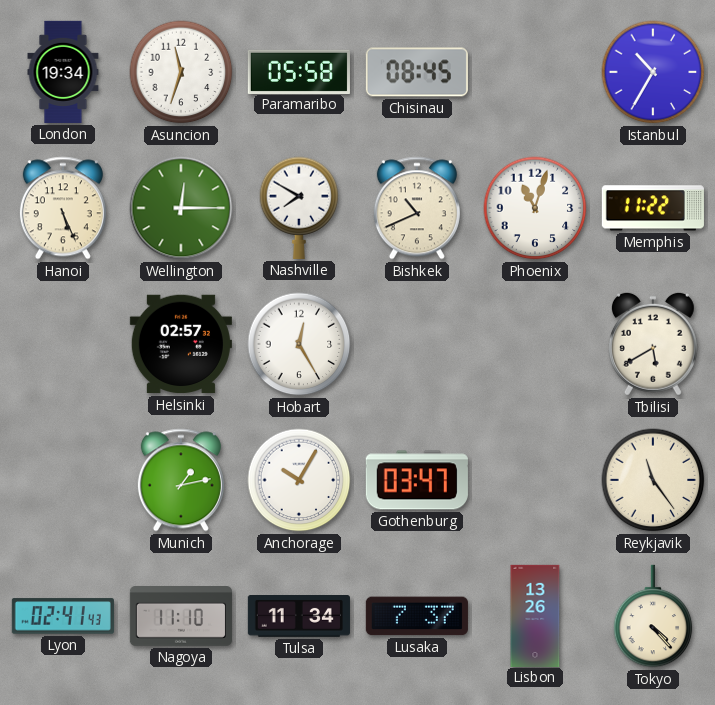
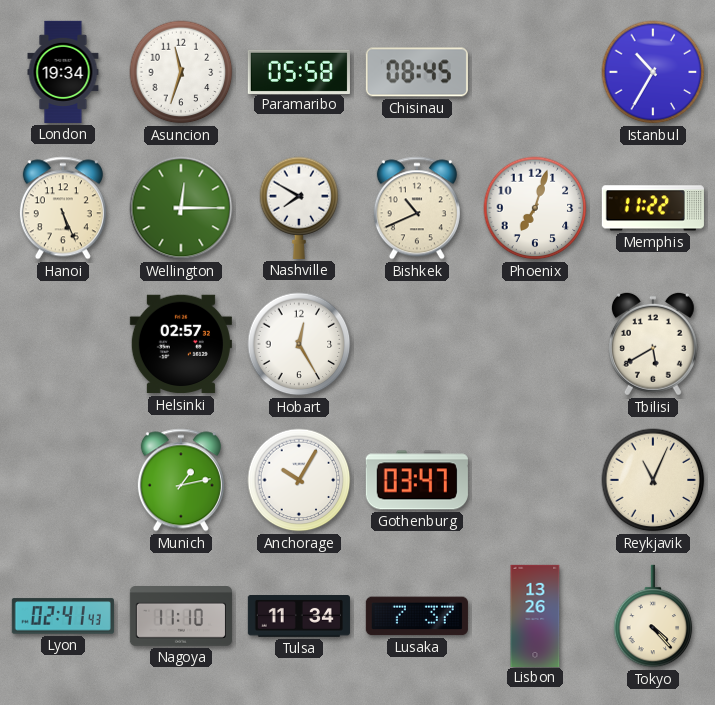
Phoenix: 11:03 -> 7:03 (535, 208)
Reykjavik: 11:24 -> 11:04 (653, 480)
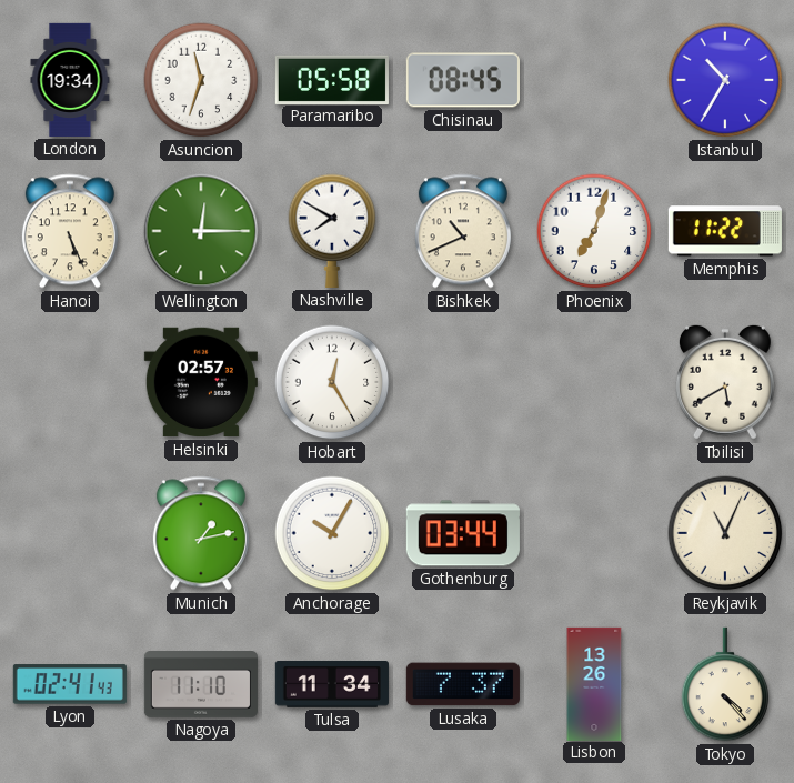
Gothenburg: 03:47 -> 03:44 (463, 533)
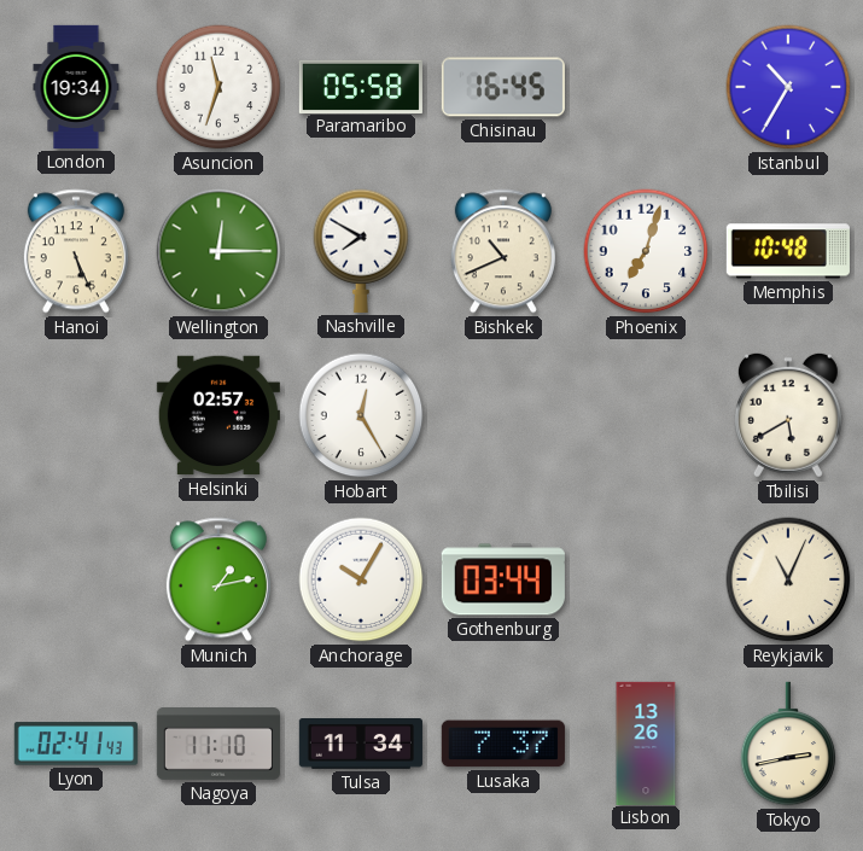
Chisinau: 08:45 -> 16:45 (503, 87)
Memphis: 11:22 -> 10:48 (788, 251)
Tokyo: 4:23 -> 2:43 (788, 744)
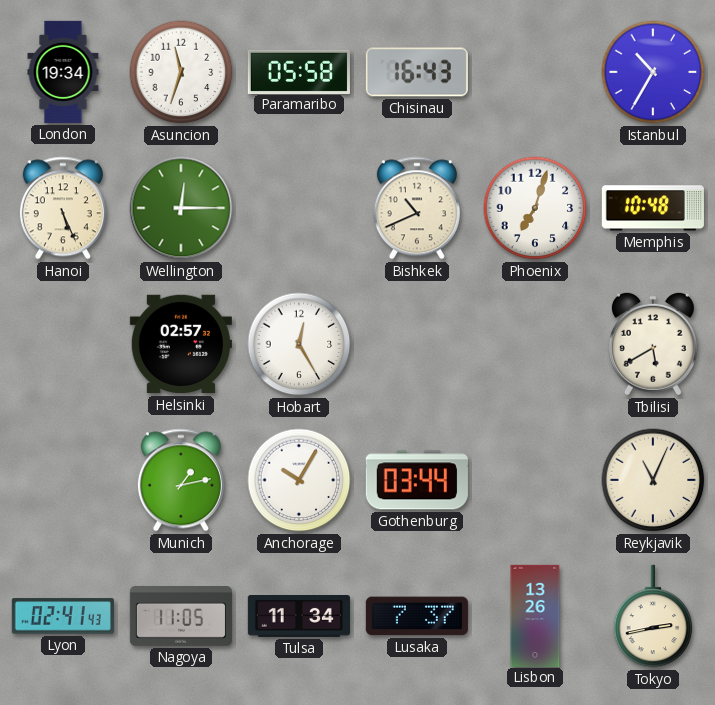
Chisinau: 16:45 -> 16:43 (417, 72)
Nashville: 7:50 -> none (361, 251)
Nagoya: 11:10 -> 11:05 (181, 617)
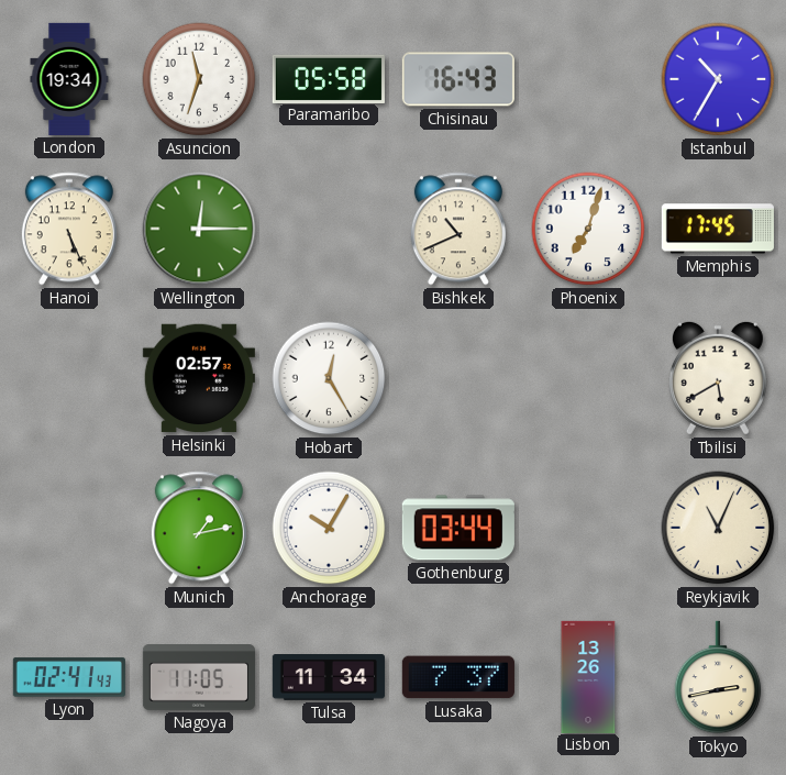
Memphis: 10:48 -> 17:45 (718, 229)
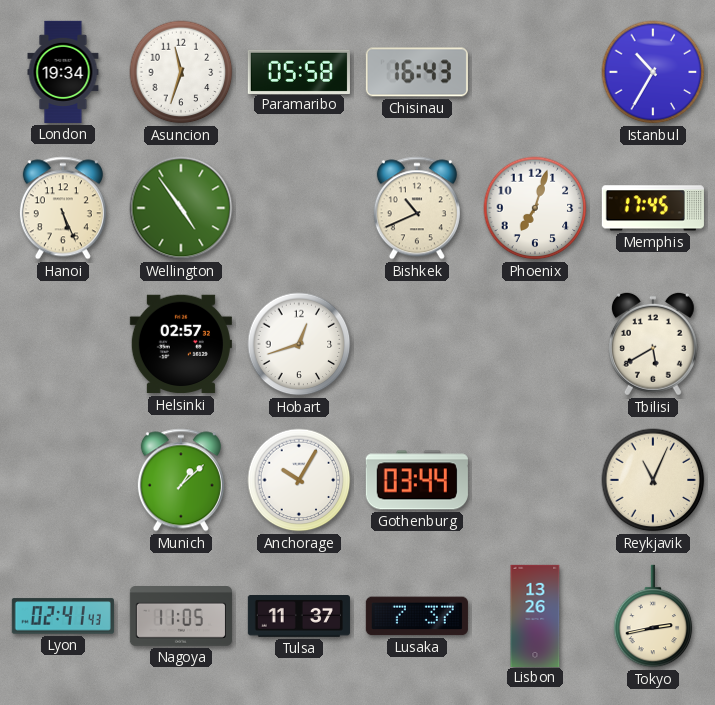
Wellington: 12:15 -> 4:54 (181, 208)
Hobart: 12:25 -> 12:42 (299, 344)
Munich: 1:13 -> 1:08 (181, 480)
Tulsa: 11:34 -> 11:37 (299, 617)
